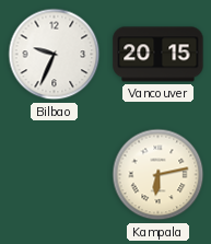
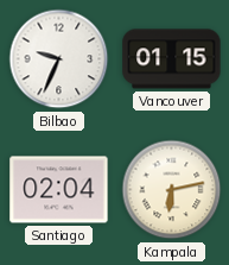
Vancouver: 20:15 -> 01:15 (172, 59)
Santiago: none -> 02:04 (59, 190)
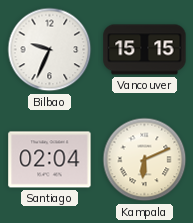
Vancouver: 01:15 -> 15:15 (145, 50)
Kampala: 6:13 -> 6:11 (145, 160)
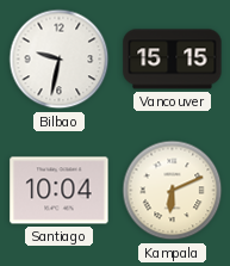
Bilbao: 9:34 -> 9:32 (60, 60)
Santiago: 02:04 -> 10:04 (60, 191)
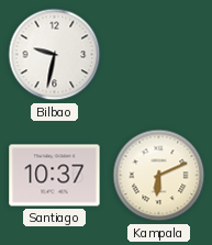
Vancouver: 15:15 -> none (173, 60)
Santiago: 10:04 -> 10:37 (55, 176)
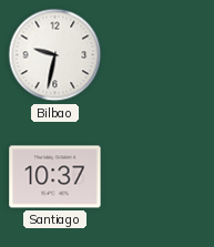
Kampala: 6:11 -> none (159, 176)
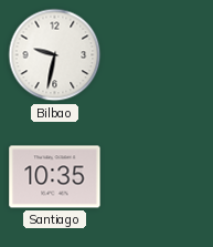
Santiago: 10:37 -> 10:35 (55, 177)
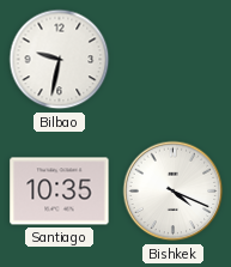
Bishkek: none -> 4:19 (174, 192)
